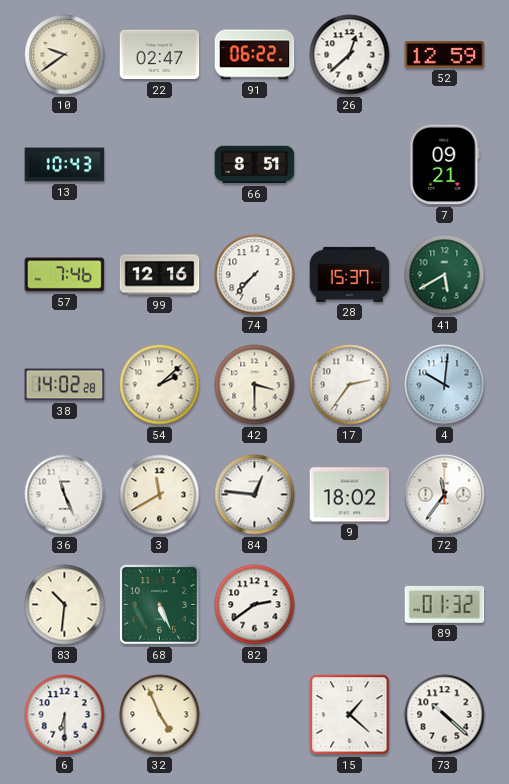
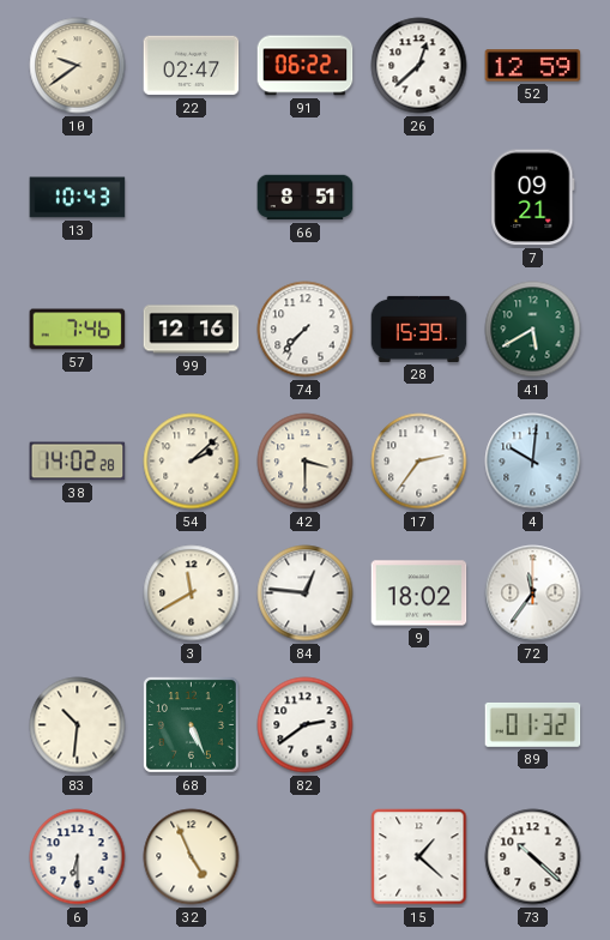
28: 15:37 -> 15:39 (419, 329)
36: 11:26 -> none (65, 495)
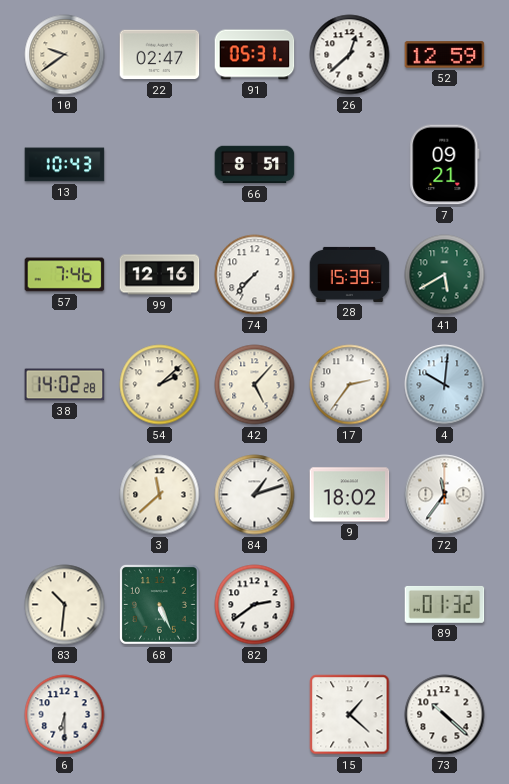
91: 06:22 -> 05:31 (255, 55)
42: 3:30 -> 5:07 (255, 385)
3: 11:40 -> 11:38 (160, 495)
84: 12:46 -> 1:12 (255, 495)
32: 4:56 -> none (192, 857)
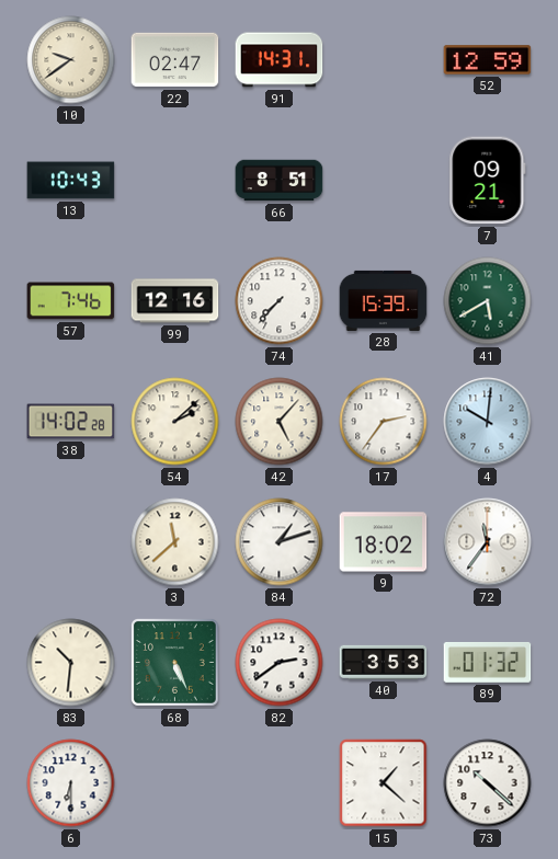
91: 05:31 -> 14:31 (280, 60)
26: 12:38 -> none (350, 55)
40: none -> 3:53 (384, 662)
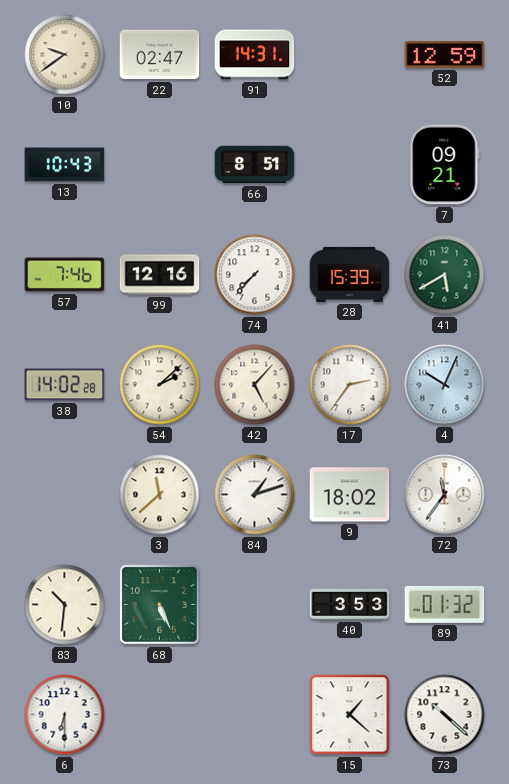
4: 10:01 -> 10:04 (445, 385)
82: 2:39 -> none (280, 663)
